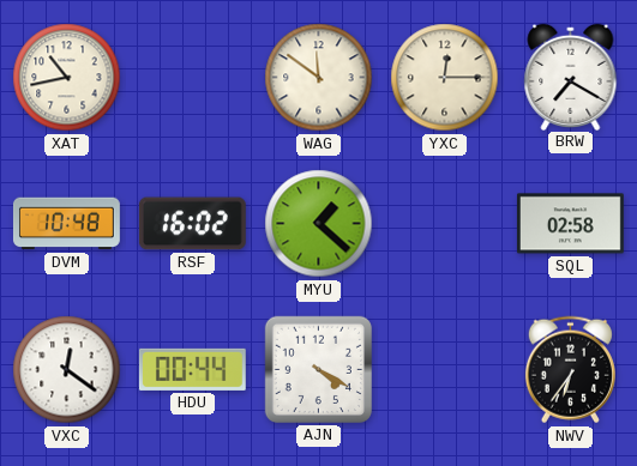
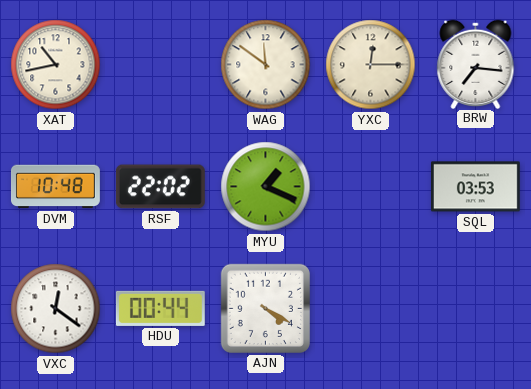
BRW: 7:20 -> 7:16 (476, 64)
RSF: 16:02 -> 22:02 (160, 187)
MYU: 1:22 -> 1:19 (266, 187)
SQL: 02:58 -> 03:53 (475, 187)
NWV: 6:36 -> none (570, 370)
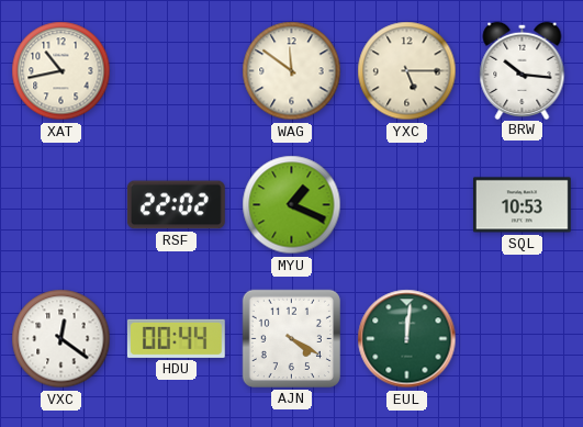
YXC: 12:15 -> 5:15 (407, 71)
BRW: 7:16 -> 10:16 (523, 70)
DVM: 10:48 -> none (55, 187)
SQL: 03:53 -> 10:53 (522, 205)
EUL: none -> 12:01 (407, 339)
